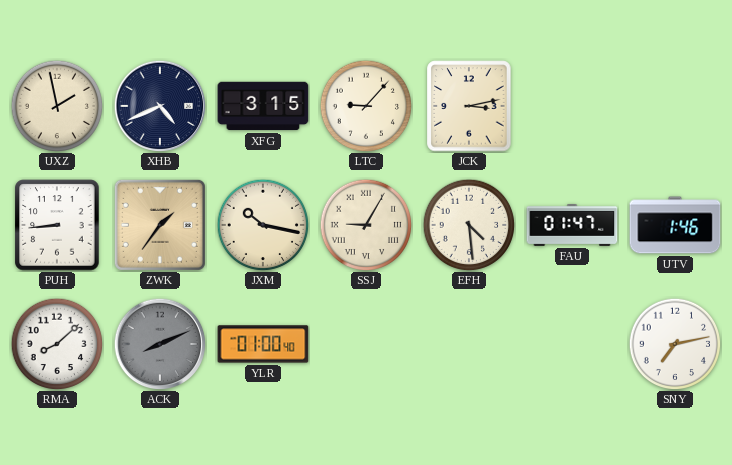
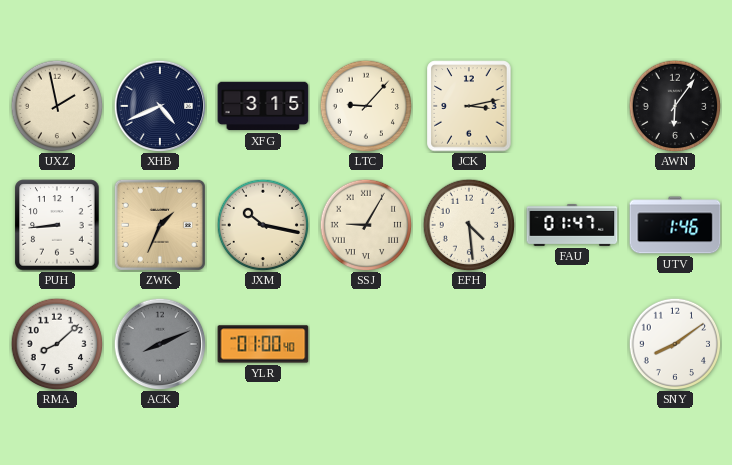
AWN: none -> 6:06 (675, 106)
ZWK: 1:36 -> 1:34 (160, 225)
SNY: 7:13 -> 8:09 (675, 344)
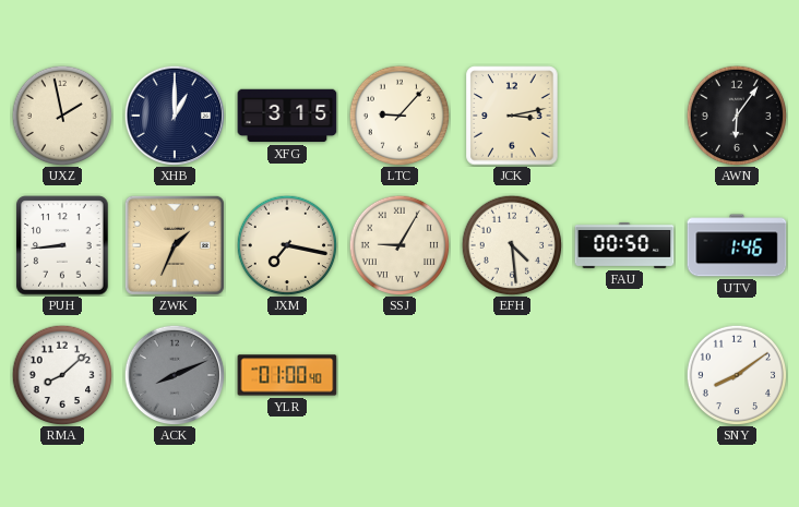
XHB: 4:41 -> 1:00 (175, 116)
JXM: 10:17 -> 7:17 (287, 245)
FAU: 01:47 -> 00:50 (624, 245)
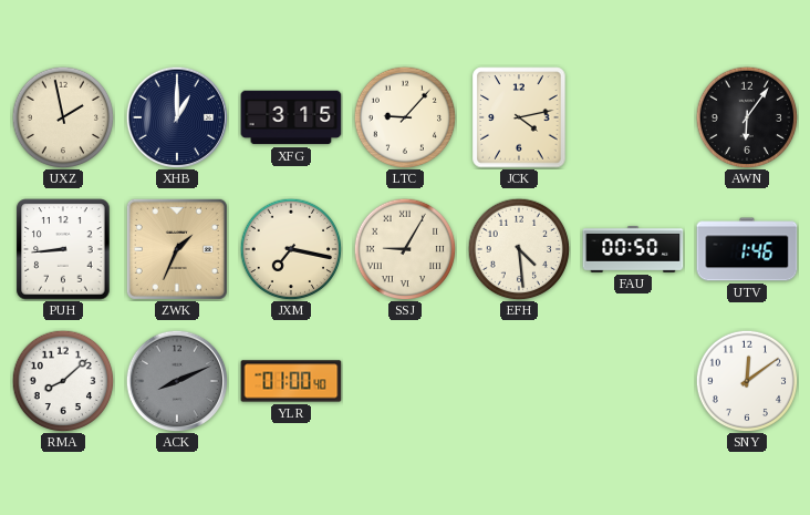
JCK: 3:13 -> 4:13 (519, 117)
SNY: 8:09 -> 12:09 (747, 381)
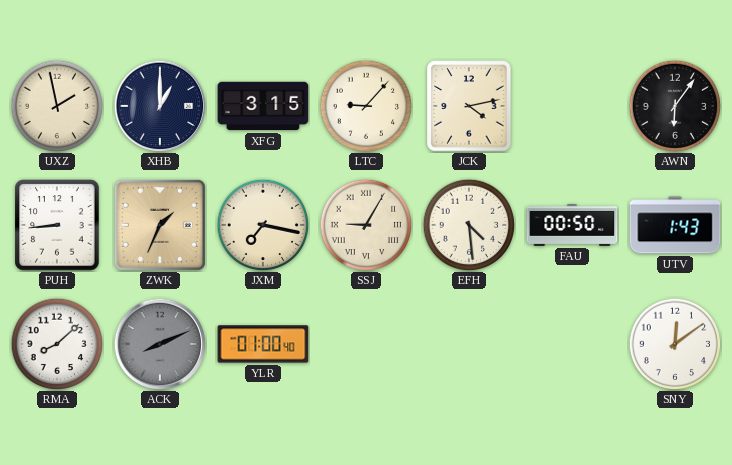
UTV: 1:46 -> 1:43 (675, 225)
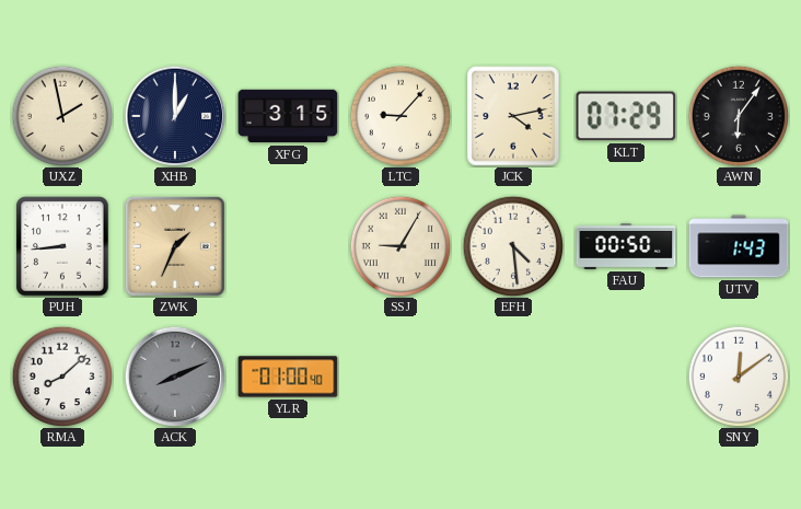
KLT: none -> 07:29 (626, 116)
JXM: 7:17 -> none (263, 225)
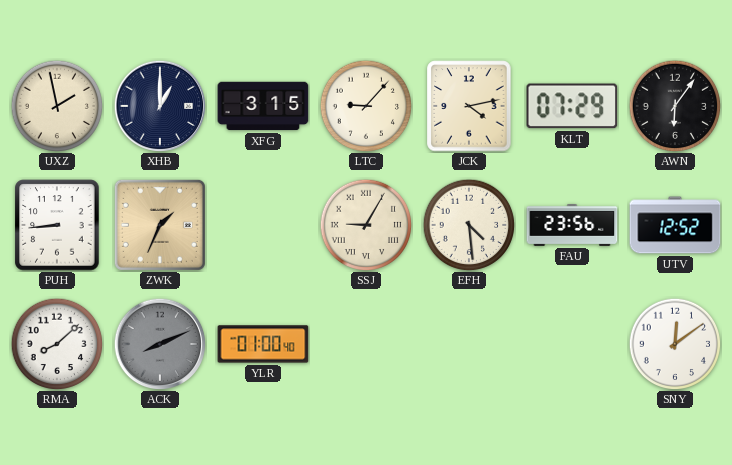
FAU: 00:50 -> 23:56 (572, 225)
UTV: 1:43 -> 12:52 (675, 225)
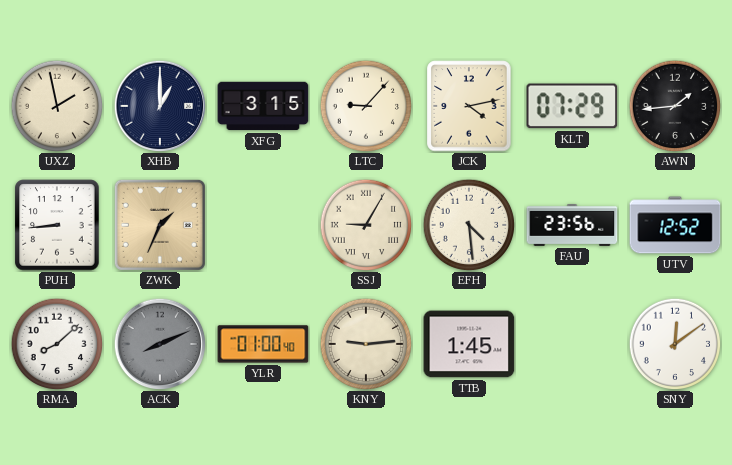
AWN: 6:06 -> 1:44 (675, 106)
KNY: none -> 9:14 (366, 344)
TTB: none -> 1:45 (469, 344)
